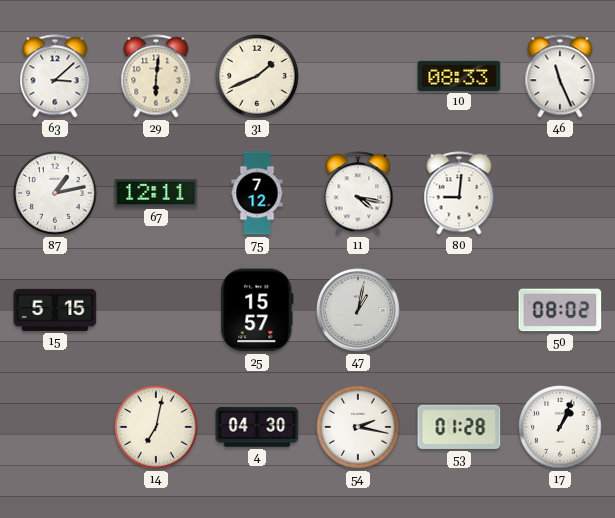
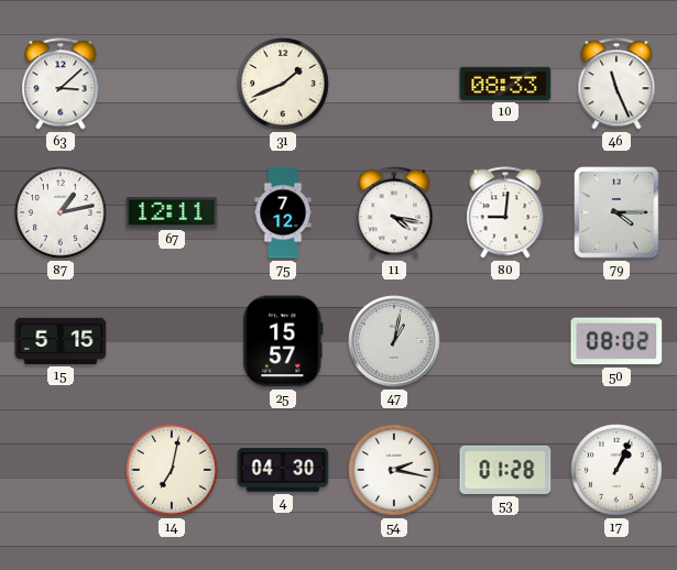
29: 6:01 -> none (156, 76)
79: none -> 4:15 (618, 212)
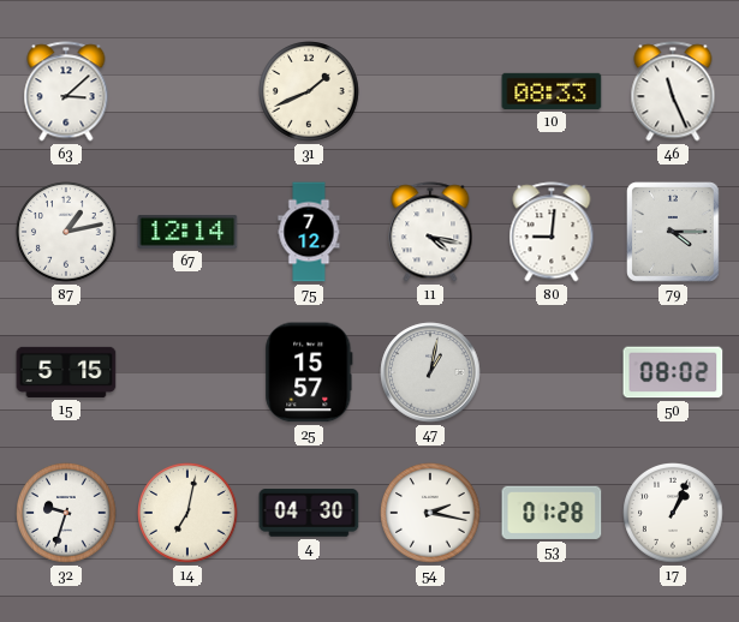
67: 12:11 -> 12:14 (187, 232)
32: none -> 9:33 (66, 513)
